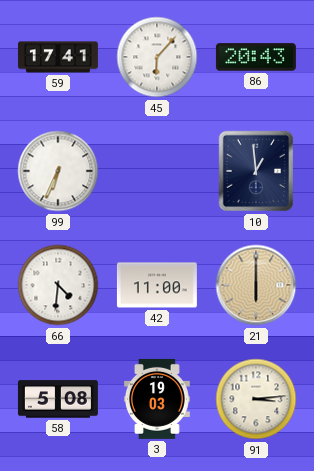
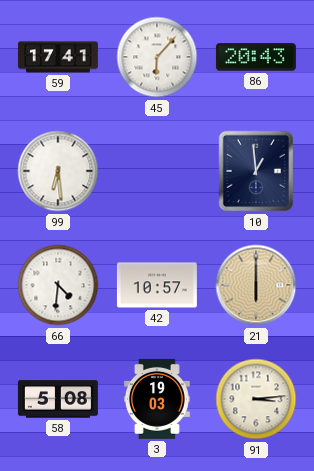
99: 6:34 -> 6:29 (58, 171)
42: 11:00 -> 10:57 (157, 285)
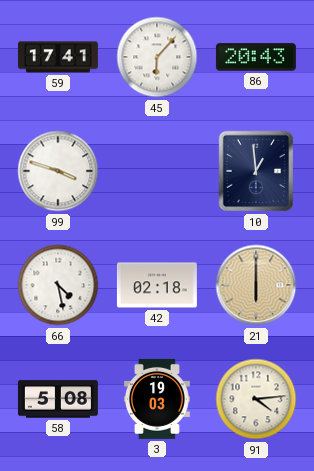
99: 6:29 -> 3:48 (58, 171)
66: 4:31 -> 4:28 (58, 285)
42: 10:57 -> 02:18 (157, 285)
91: 3:14 -> 4:14 (256, 399)
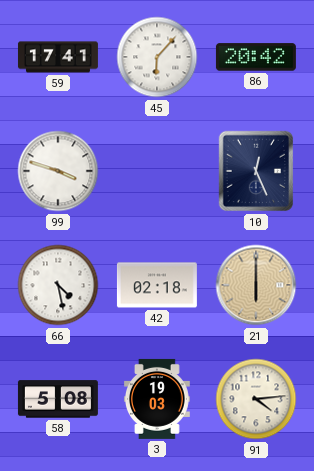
86: 20:43 -> 20:42 (256, 57)
10: 12:59 -> 12:26 (256, 171)
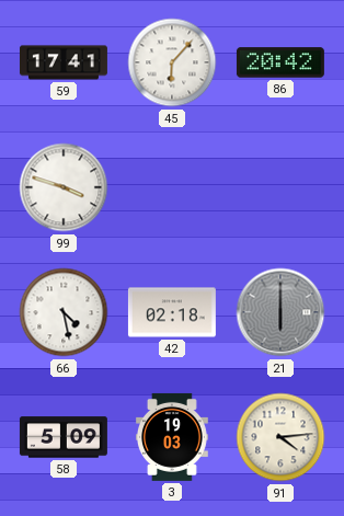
10: 12:26 -> none (256, 171)
21 dial: champagne -> grey (280, 312)
58: 5:08 -> 5:09 (64, 437)
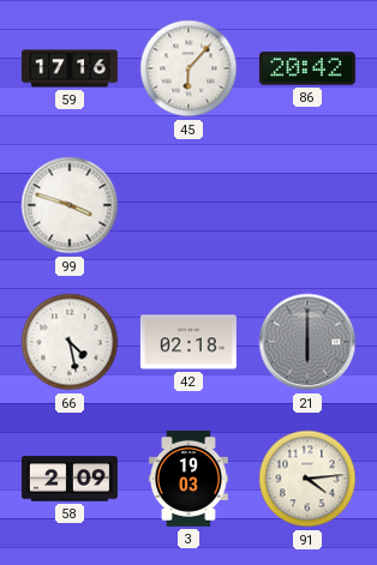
59: 17:41 -> 17:16 (70, 68)
58: 5:09 -> 2:09 (70, 479)
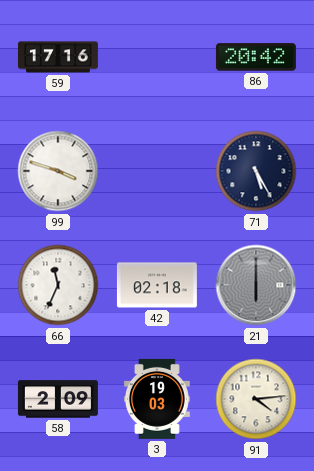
45: 6:07 -> none (188, 68)
71: none -> 5:25 (256, 171)
66: 4:28 -> 11:34 (58, 285)
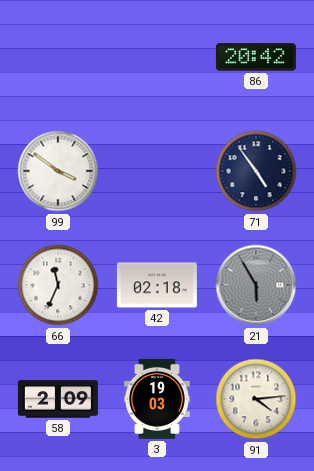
59: 17:16 -> none (58, 57)
99: 3:48 -> 3:51 (58, 171)
71: 5:25 -> 4:54 (256, 171)
21: 6:00 -> 5:55 (256, 285)
